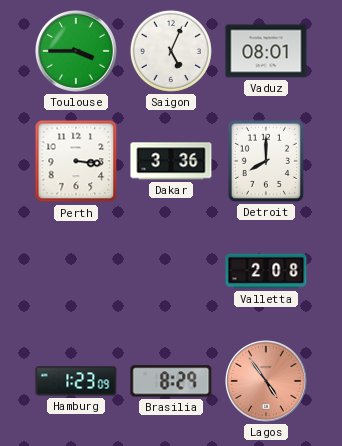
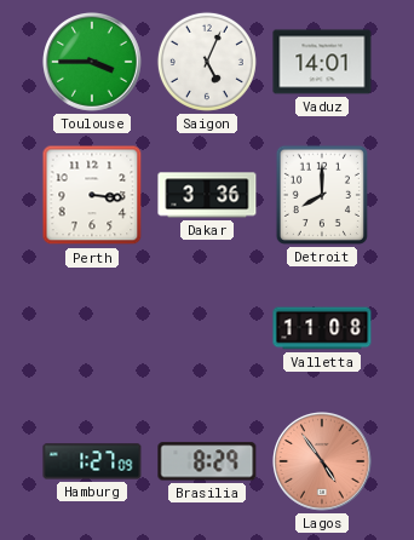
Vaduz: 08:01 -> 14:01 (322, 62)
Valletta: 2:08 -> 11:08 (322, 328)
Hamburg: 1:23 -> 1:27 (92, 461)
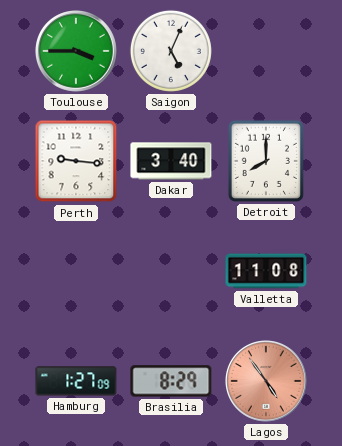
Vaduz: 14:01 -> none (322, 62)
Perth: 3:16 -> 9:16 (76, 161)
Dakar: 3:36 -> 3:40 (171, 161)
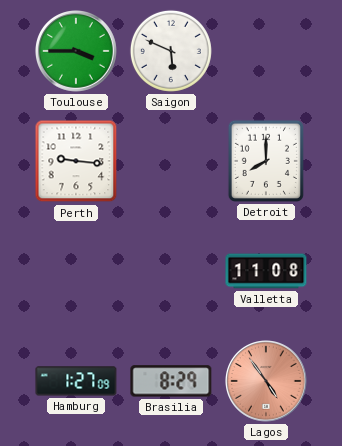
Saigon: 5:04 -> 5:49 (171, 51)
Dakar: 3:40 -> none (171, 161)
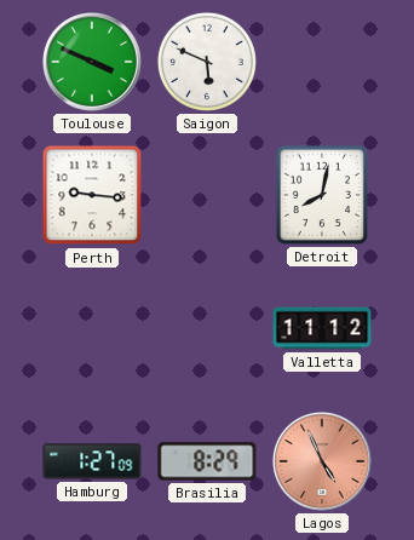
Toulouse: 3:45 -> 3:49 (93, 63)
Detroit: 8:00 -> 8:02 (322, 195)
Valletta: 11:08 -> 11:12 (322, 328)
Lagos: 4:54 -> 4:56 (323, 463)
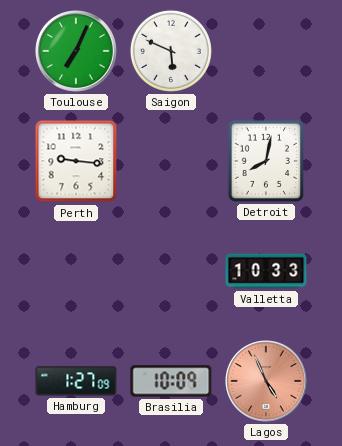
Toulouse: 3:49 -> 7:04 (77, 52)
Valletta: 11:12 -> 10:33 (266, 271)
Brasilia: 8:29 -> 10:09 (171, 381)
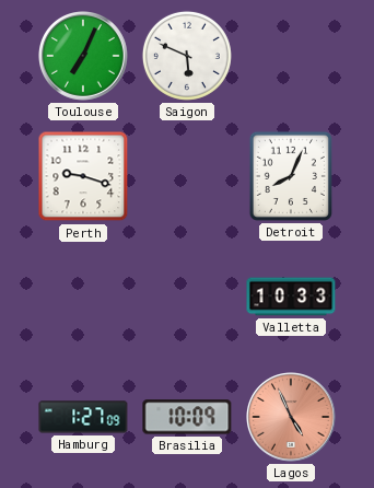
Perth: 9:16 -> 9:18 (83, 176)
Detroit: 8:02 -> 8:04 (291, 176)
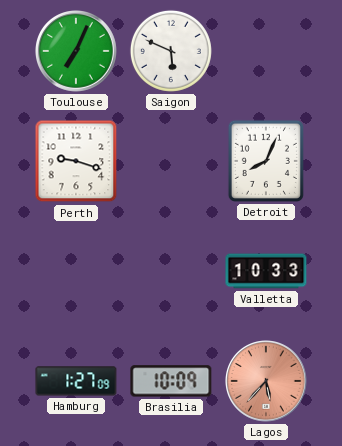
Lagos: 4:56 -> 5:37 (267, 382)
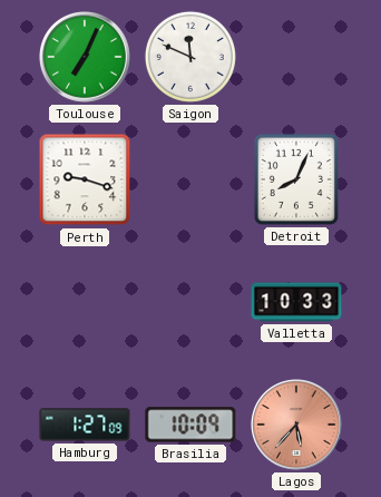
Saigon: 5:49 -> 11:49 (190, 57)
